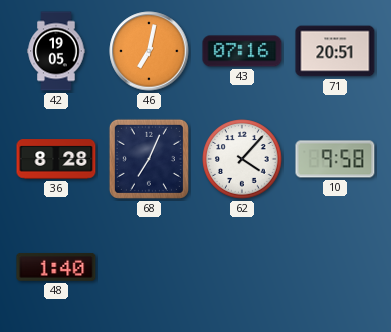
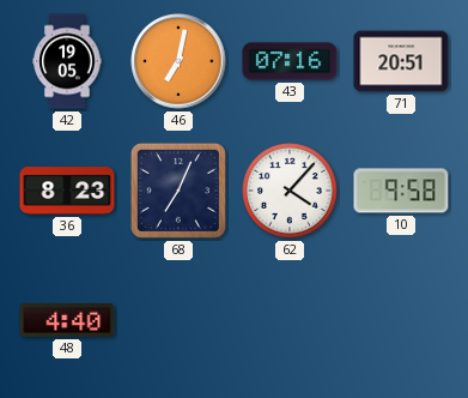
36: 8:28 -> 8:23 (67, 191)
48: 1:40 -> 4:40 (67, 320)
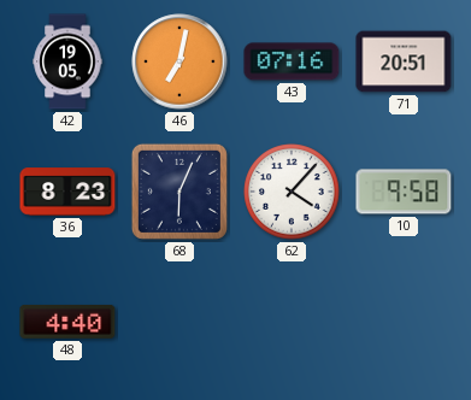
68: 7:04 -> 6:04 (179, 192)
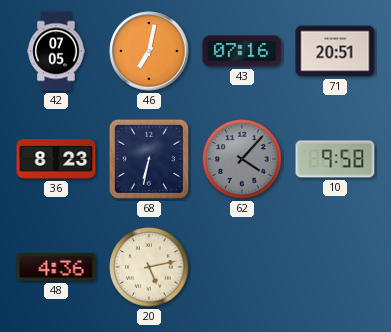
42: 19:05 -> 07:05 (56, 51)
68: 6:04 -> 6:32 (149, 159)
62 dial: white -> grey (242, 159)
48: 4:40 -> 4:36 (56, 267)
20: none -> 5:13 (149, 267)
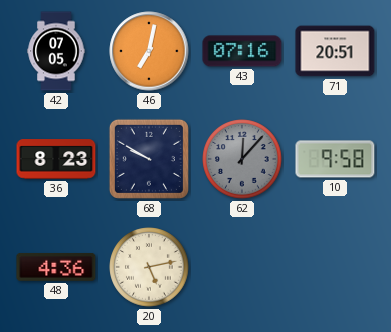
68: 6:32 -> 9:50 (149, 159)
62: 4:07 -> 12:07 (242, 159)
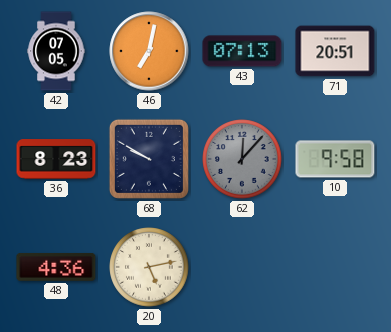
43: 07:16 -> 07:13 (242, 51)
